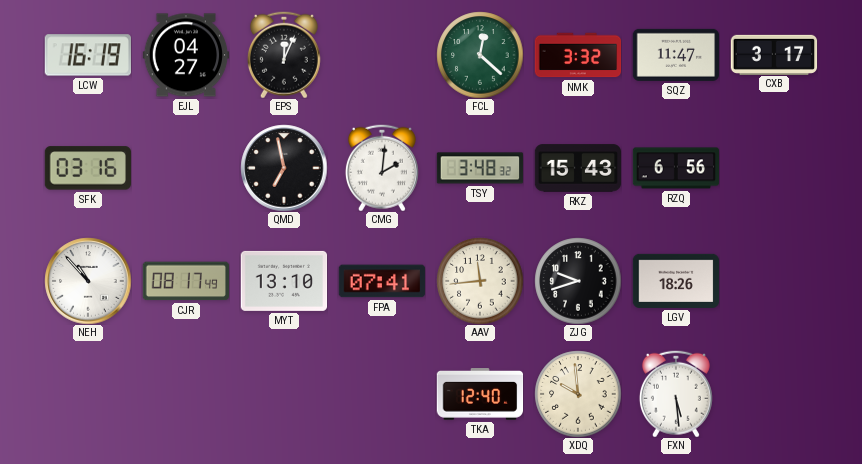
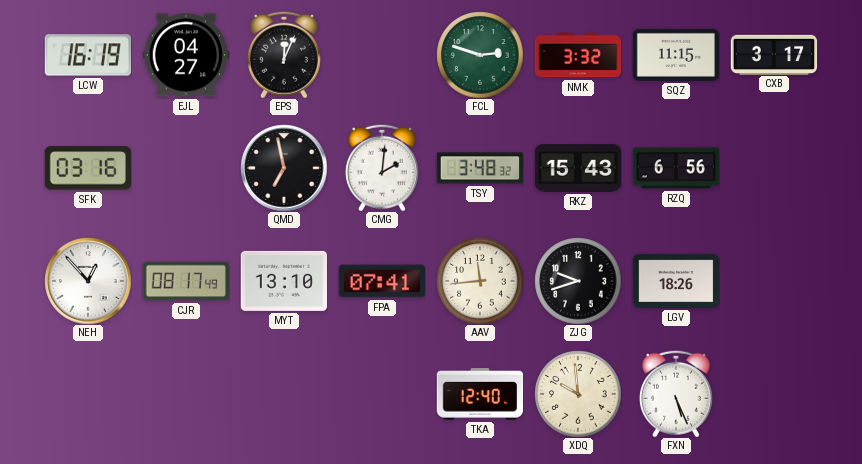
FCL: 12:22 -> 2:48 (480, 55)
SQZ: 11:47 -> 11:15 (676, 55)
NEH: 10:53 -> 12:53 (88, 281)
FXN: 5:29 -> 5:26 (676, 394)
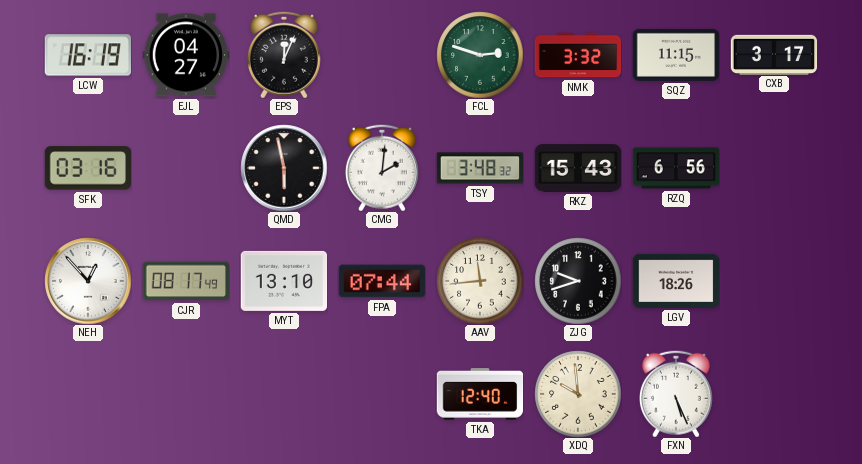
QMD: 6:58 -> 5:58 (284, 168)
FPA: 07:41 -> 07:44 (382, 281)
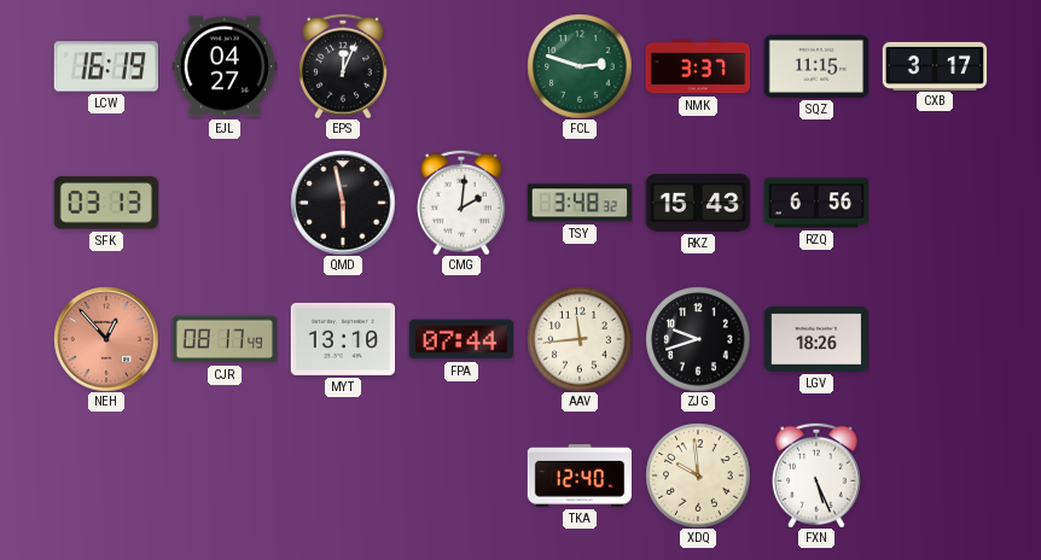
NMK: 3:32 -> 3:37 (698, 66)
SFK: 03:16 -> 03:13 (105, 203)
NEH dial: white -> salmon (106, 339)
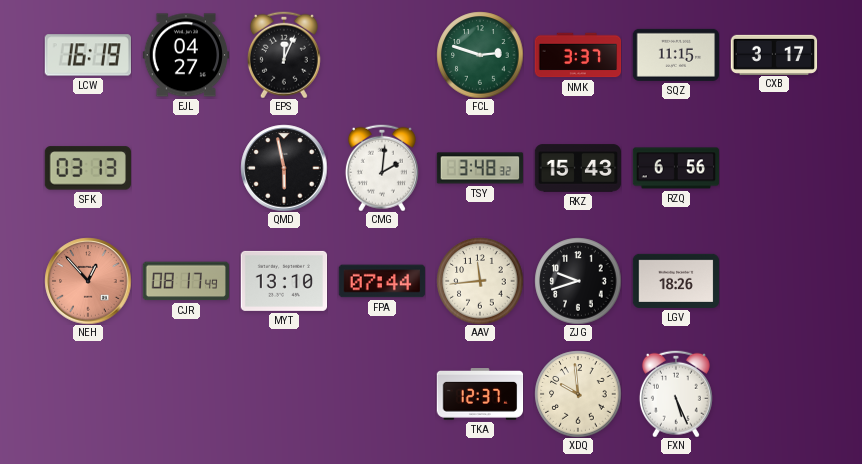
TKA: 12:40 -> 12:37 (480, 395)
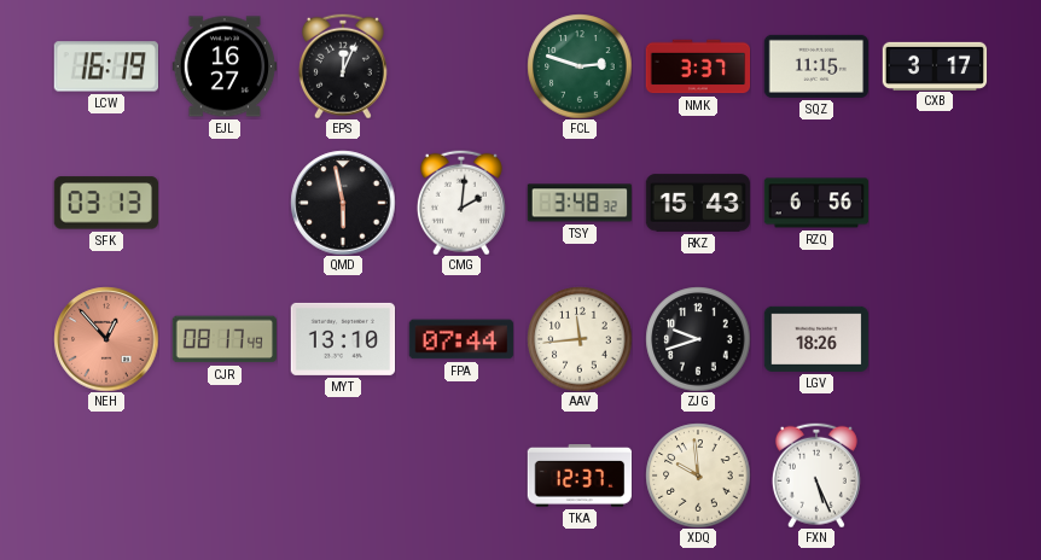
EJL: 04:27 -> 16:27 (225, 66)
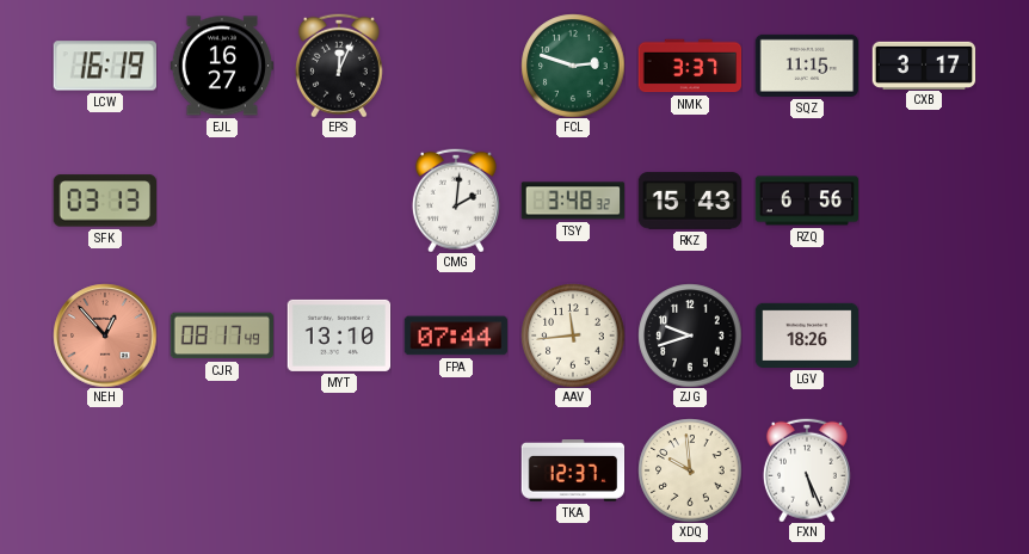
QMD: 5:58 -> none (343, 203)
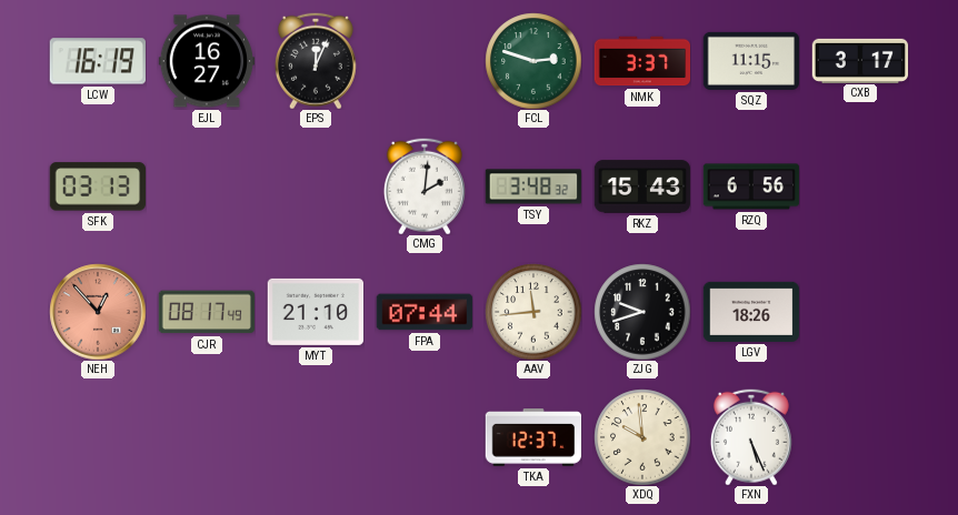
MYT: 13:10 -> 21:10 (316, 312)
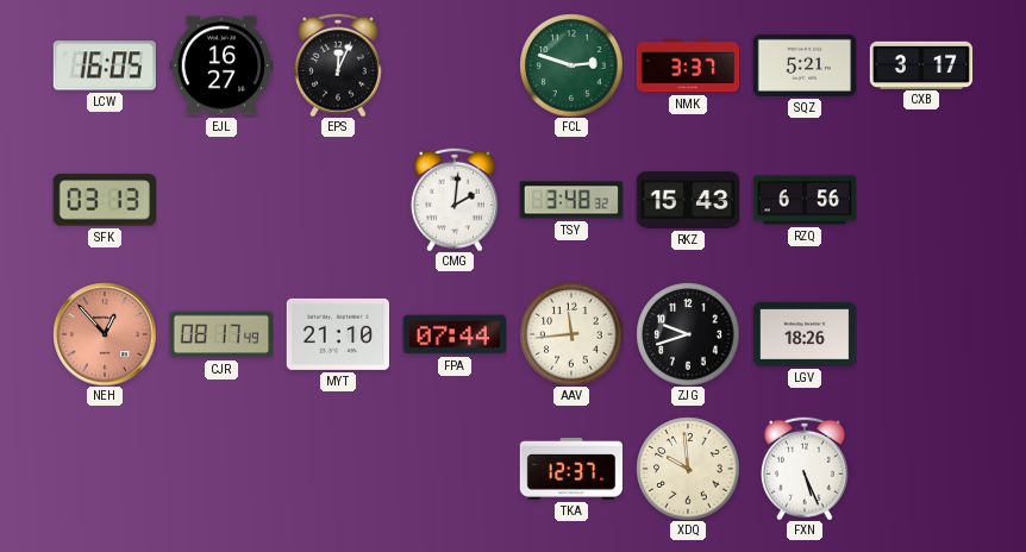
LCW: 16:19 -> 16:05 (104, 65)
SQZ: 11:15 -> 5:21 (805, 65)
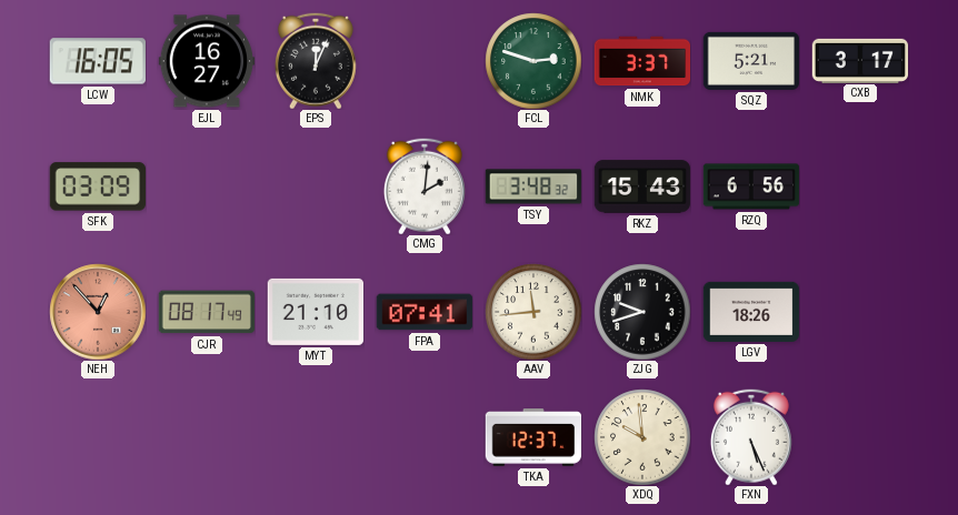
SFK: 03:13 -> 03:09 (97, 186)
FPA: 07:44 -> 07:41 (425, 312)
